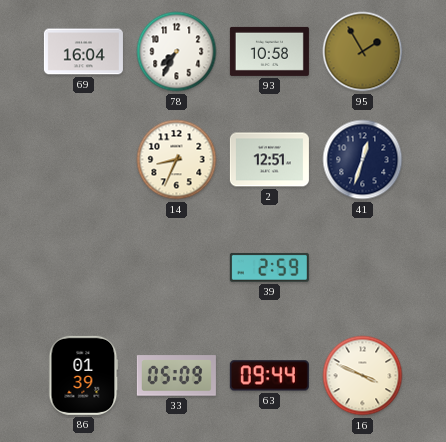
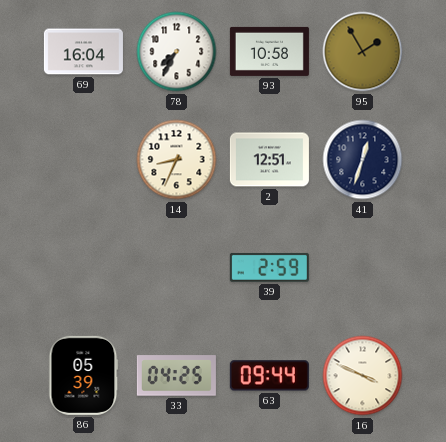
86: 01:39 -> 05:39 (84, 375)
33: 05:09 -> 04:25 (176, 376)
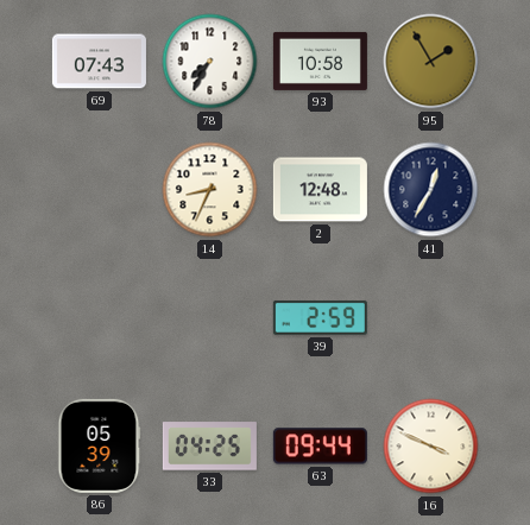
69: 16:04 -> 07:43 (99, 62)
2: 12:51 -> 12:48 (320, 190)
41: 12:33 -> 12:35 (431, 190)
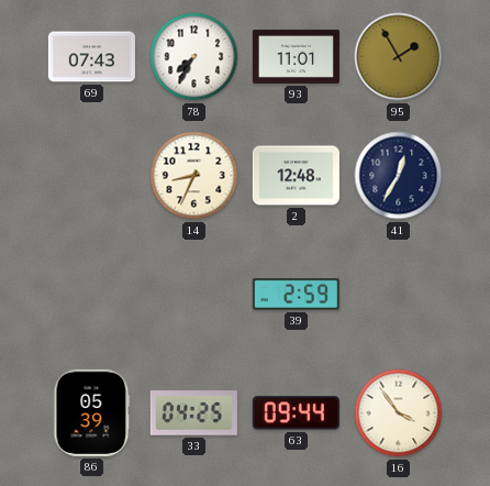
93: 10:58 -> 11:01 (296, 56)
16: 3:49 -> 3:54 (399, 413)
